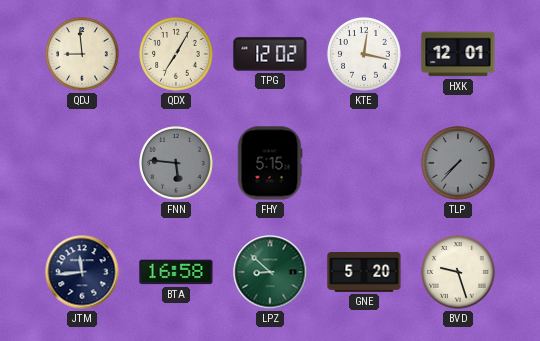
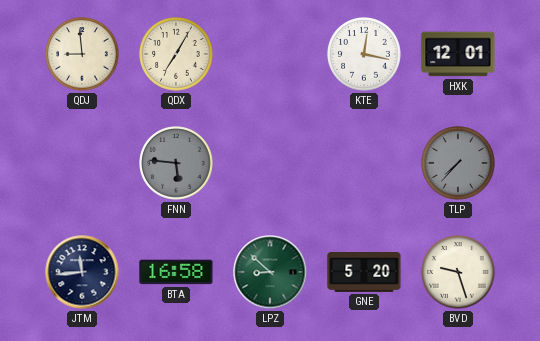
TPG: 12:02 -> none (270, 54)
FHY: 5:15 -> none (270, 163)
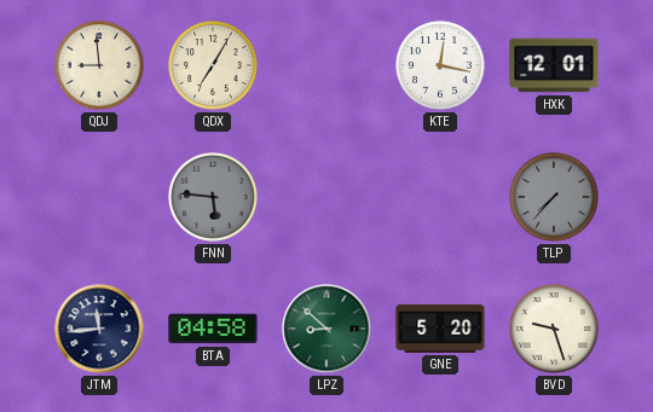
BTA: 16:58 -> 04:58 (213, 329)
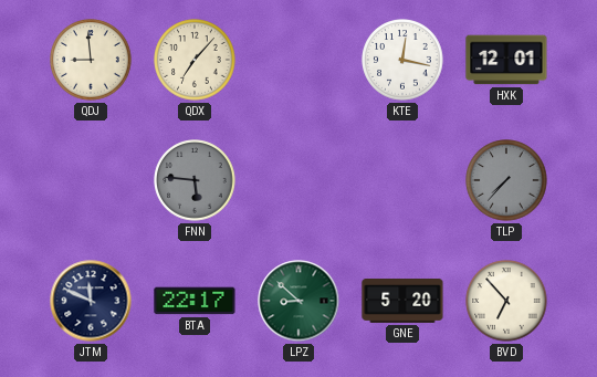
QDX: 7:05 -> 7:07 (195, 60)
JTM: 11:44 -> 11:49 (91, 301)
BTA: 04:58 -> 22:17 (195, 301)
BVD: 9:27 -> 6:53 (506, 301)
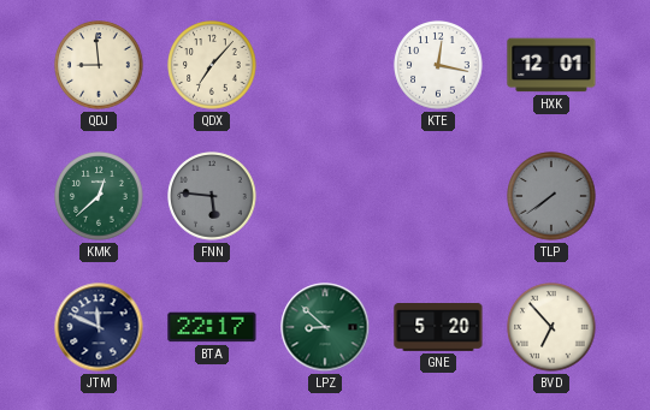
KMK: none -> 12:38 (99, 196)
TLP: 7:37 -> 7:39 (551, 196)
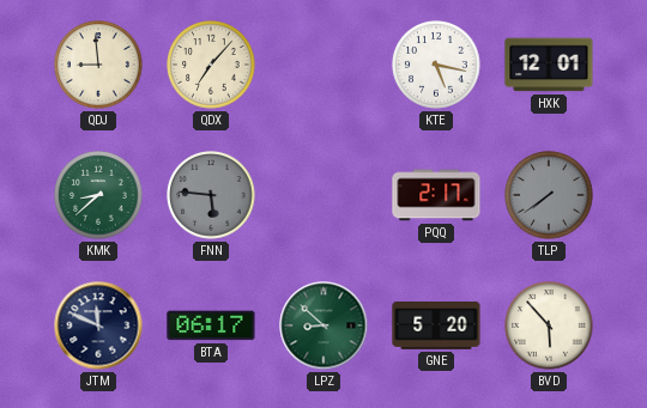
KTE: 12:17 -> 5:17 (436, 65)
KMK: 12:38 -> 8:38 (98, 195)
PQQ: none -> 2:17 (436, 195)
BTA: 22:17 -> 06:17 (211, 325)
BVD: 6:53 -> 5:53 (549, 325)
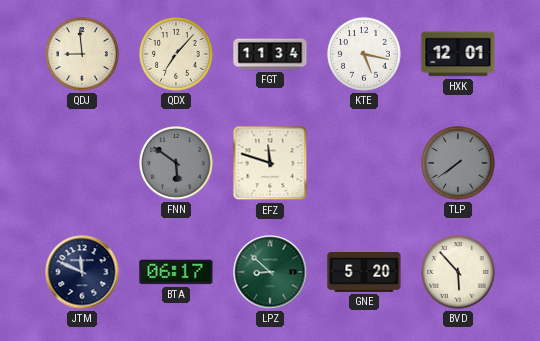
FGT: none -> 11:34 (270, 54)
KMK: 8:38 -> none (98, 195)
FNN: 5:46 -> 5:51 (176, 163)
EFZ: none -> 11:48 (270, 163)
PQQ: 2:17 -> none (436, 195)
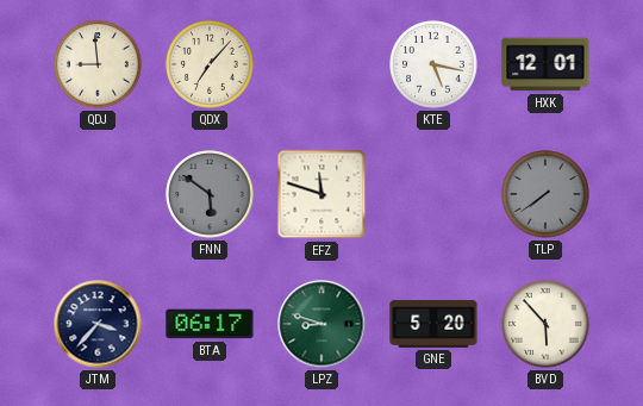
FGT: 11:34 -> none (270, 54)
JTM: 11:49 -> 3:37 (98, 324)
LPZ: 8:52 -> 8:48 (321, 324)
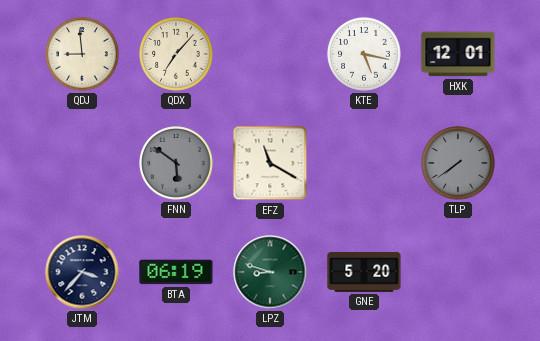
EFZ: 11:48 -> 11:20 (270, 163)
BTA: 06:17 -> 06:19 (176, 272)
BVD: 5:53 -> none (545, 324)
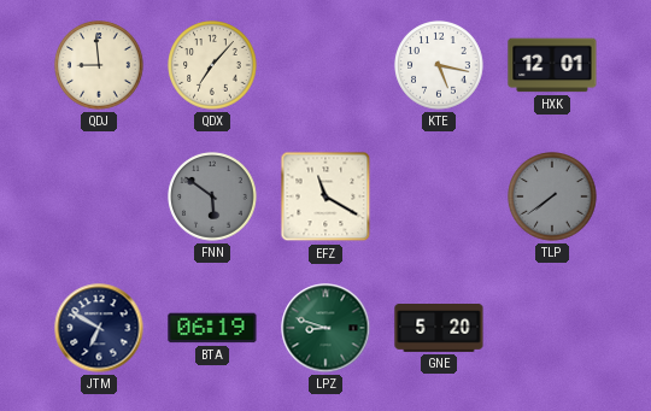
JTM: 3:37 -> 6:50 (99, 328)
